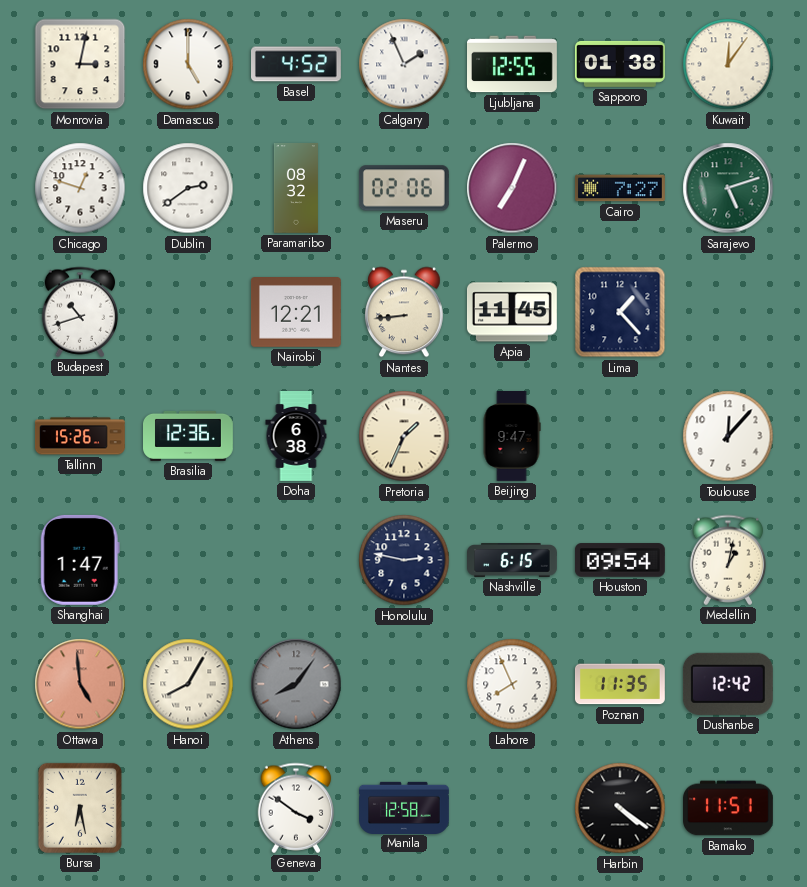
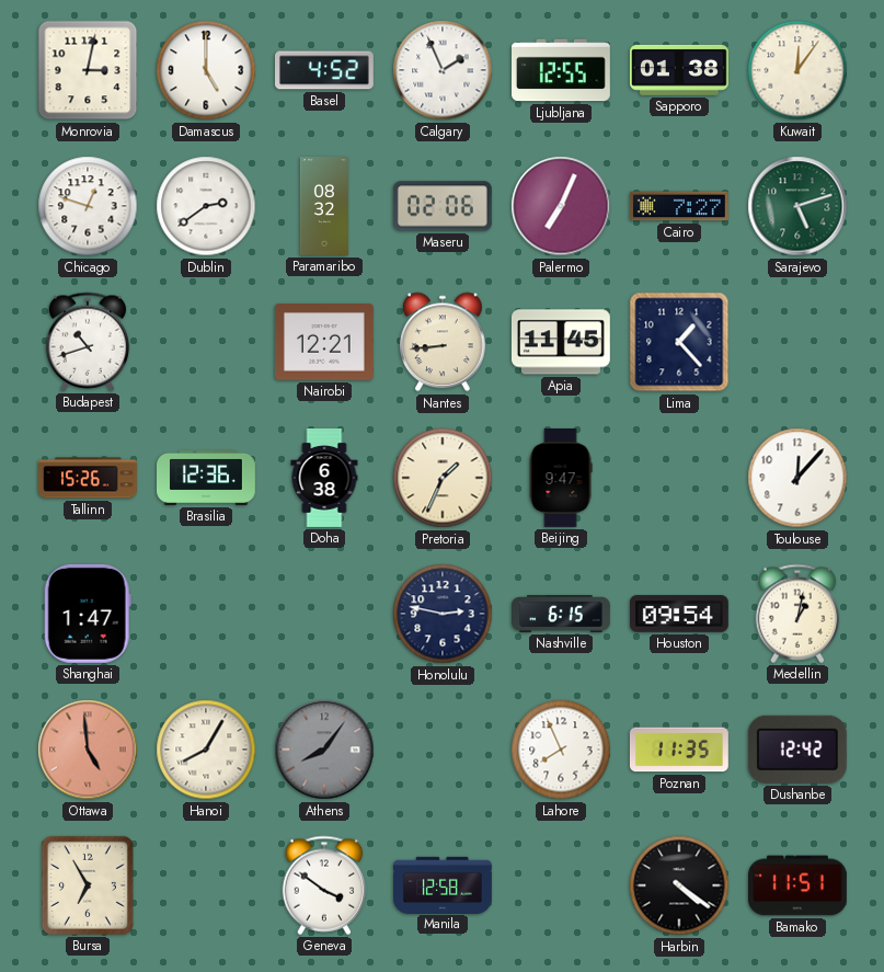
Bursa: 6:28 -> 6:55 (88, 885)
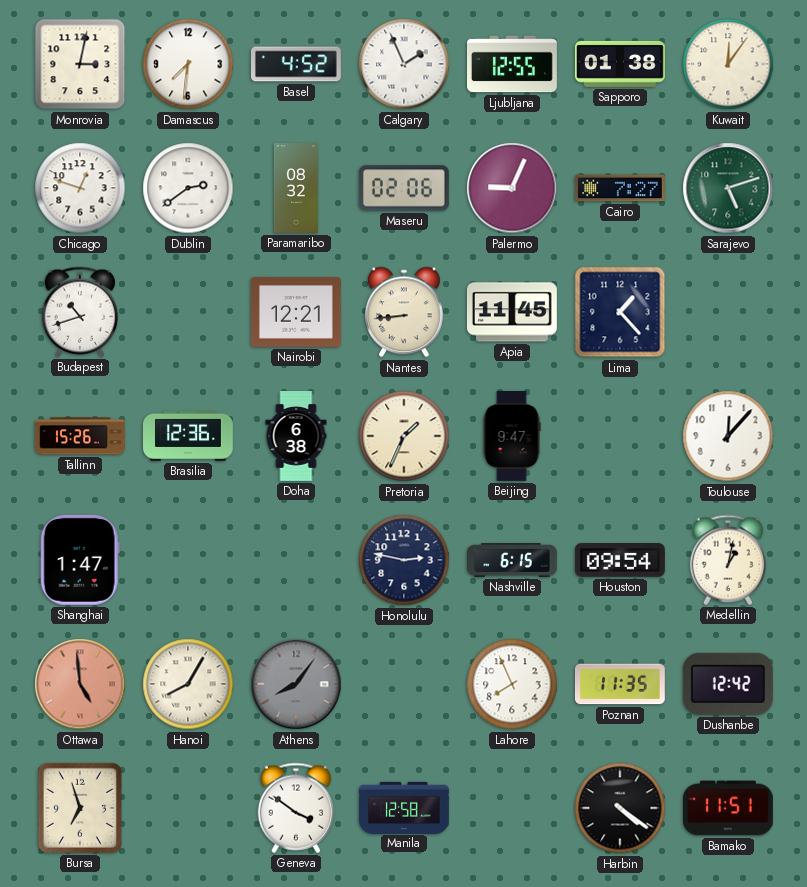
Damascus: 5:00 -> 7:31 (188, 64)
Palermo: 7:04 -> 9:04 (512, 188)
Bursa: 6:55 -> 6:57 (80, 808)
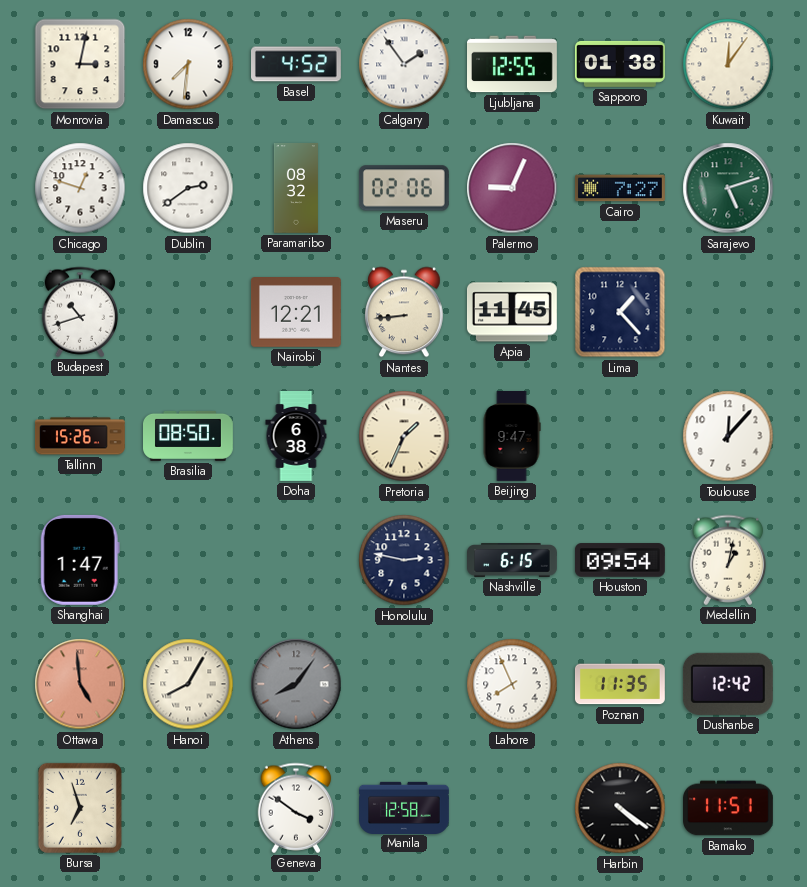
Calgary: 1:56 -> 1:54 (404, 64)
Brasilia: 12:36 -> 08:50 (189, 436)
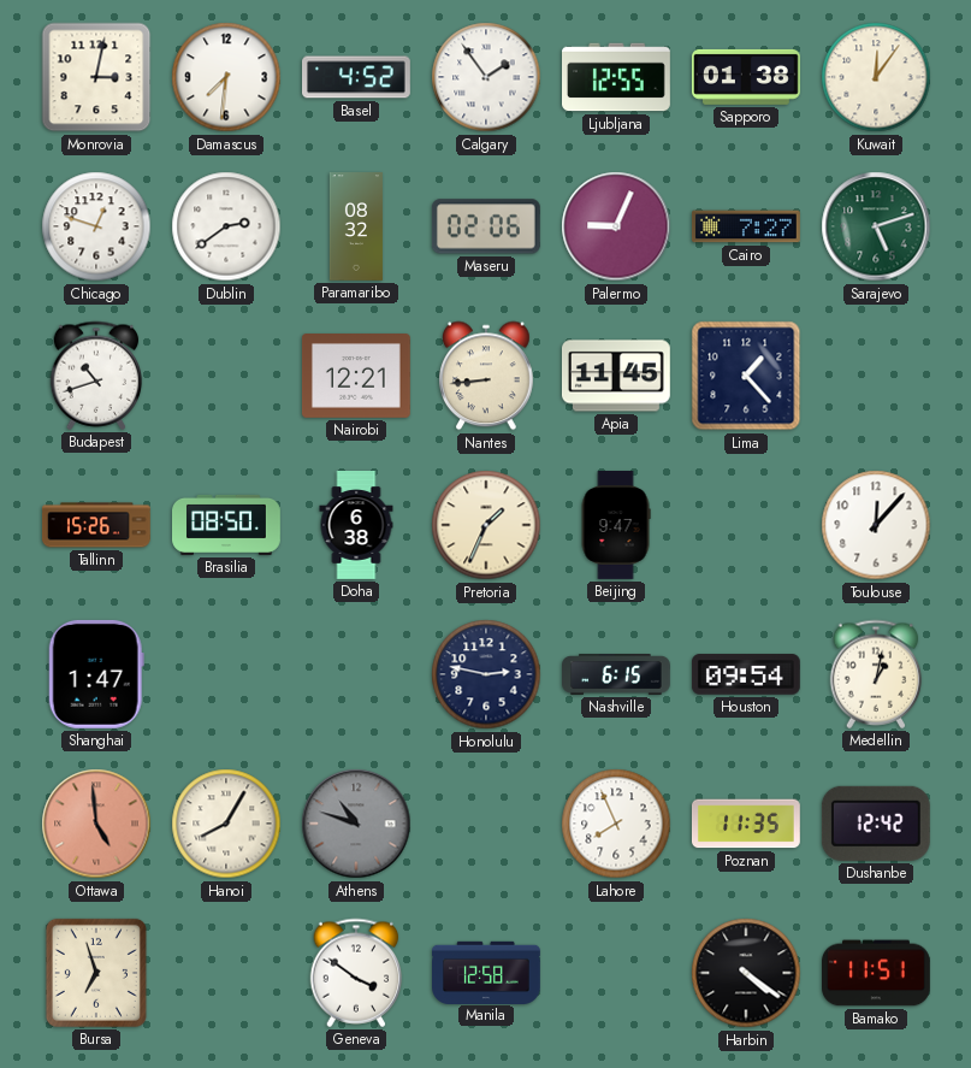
Athens: 8:06 -> 10:48 (356, 824)
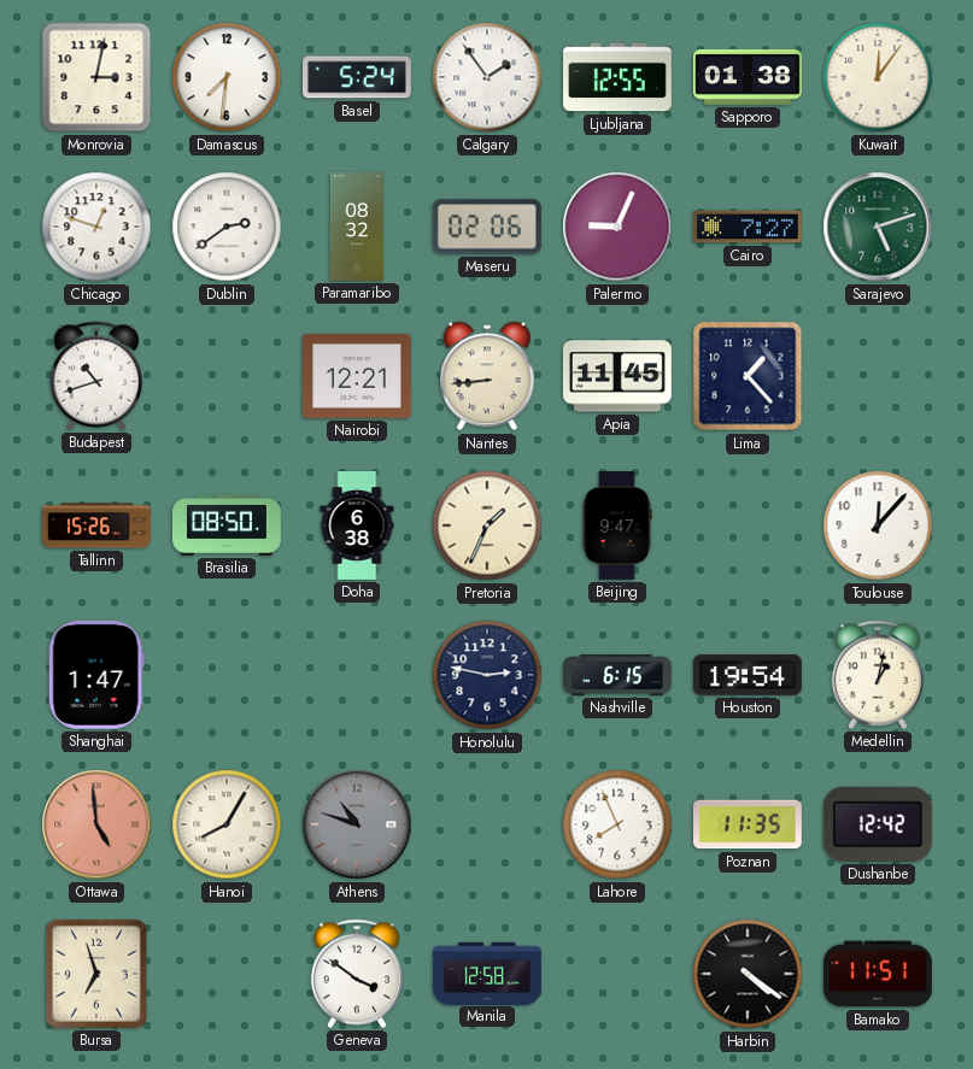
Basel: 4:52 -> 5:24 (358, 77)
Houston: 09:54 -> 19:54 (748, 675)
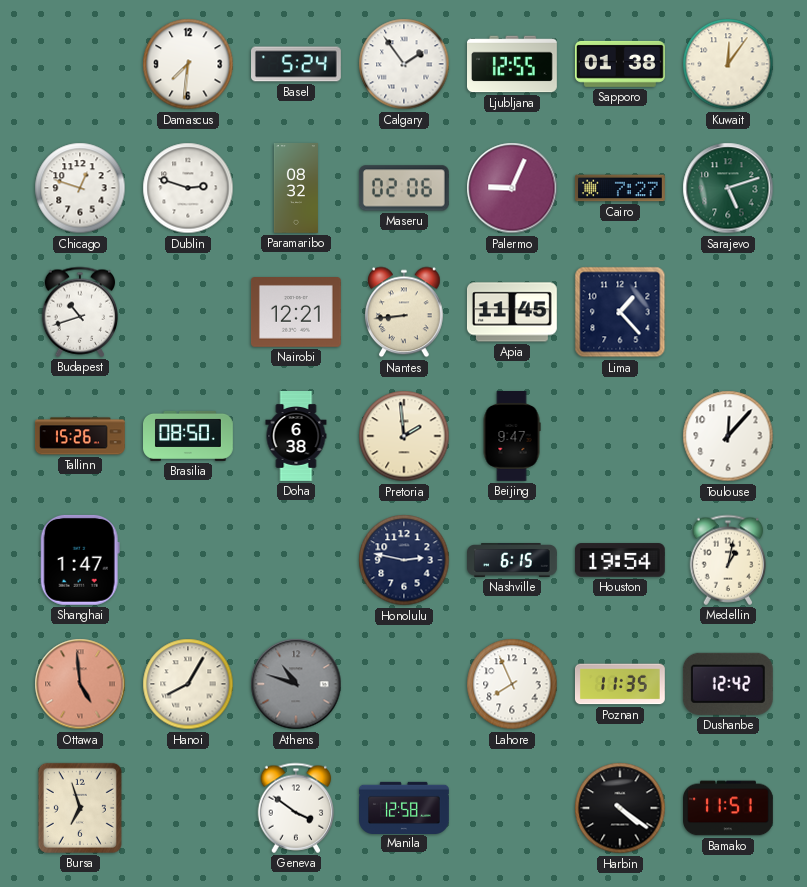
Monrovia: 3:02 -> none (96, 77)
Dublin: 2:39 -> 2:48 (188, 188)
Pretoria: 1:34 -> 1:59 (404, 436)
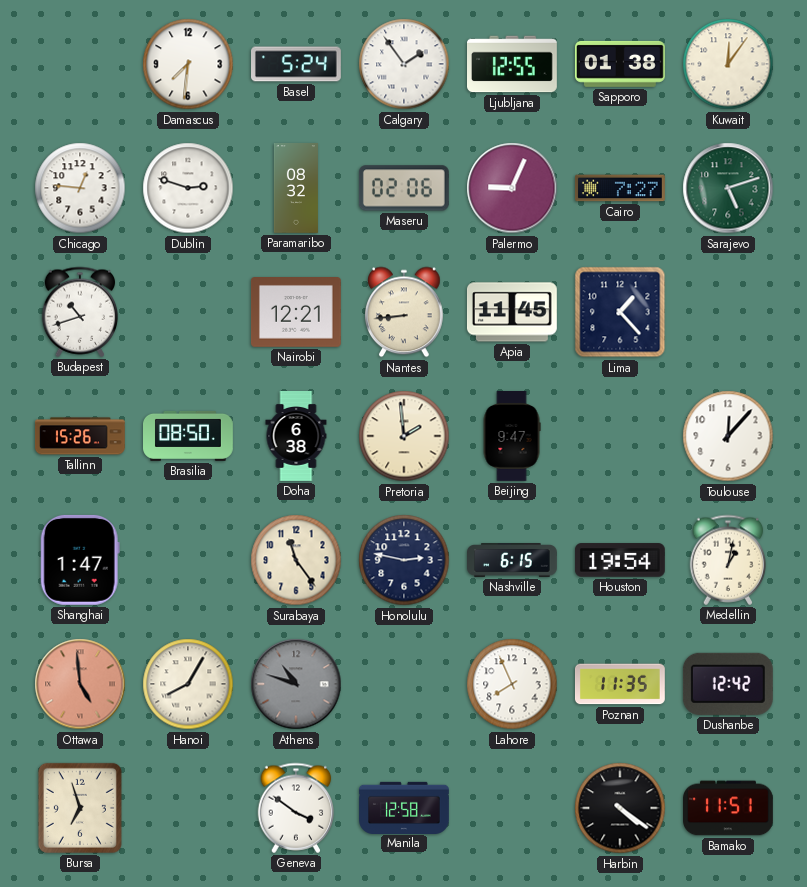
Chicago: 12:48 -> 12:46 (80, 188)
Surabaya: none -> 11:24 (296, 560)
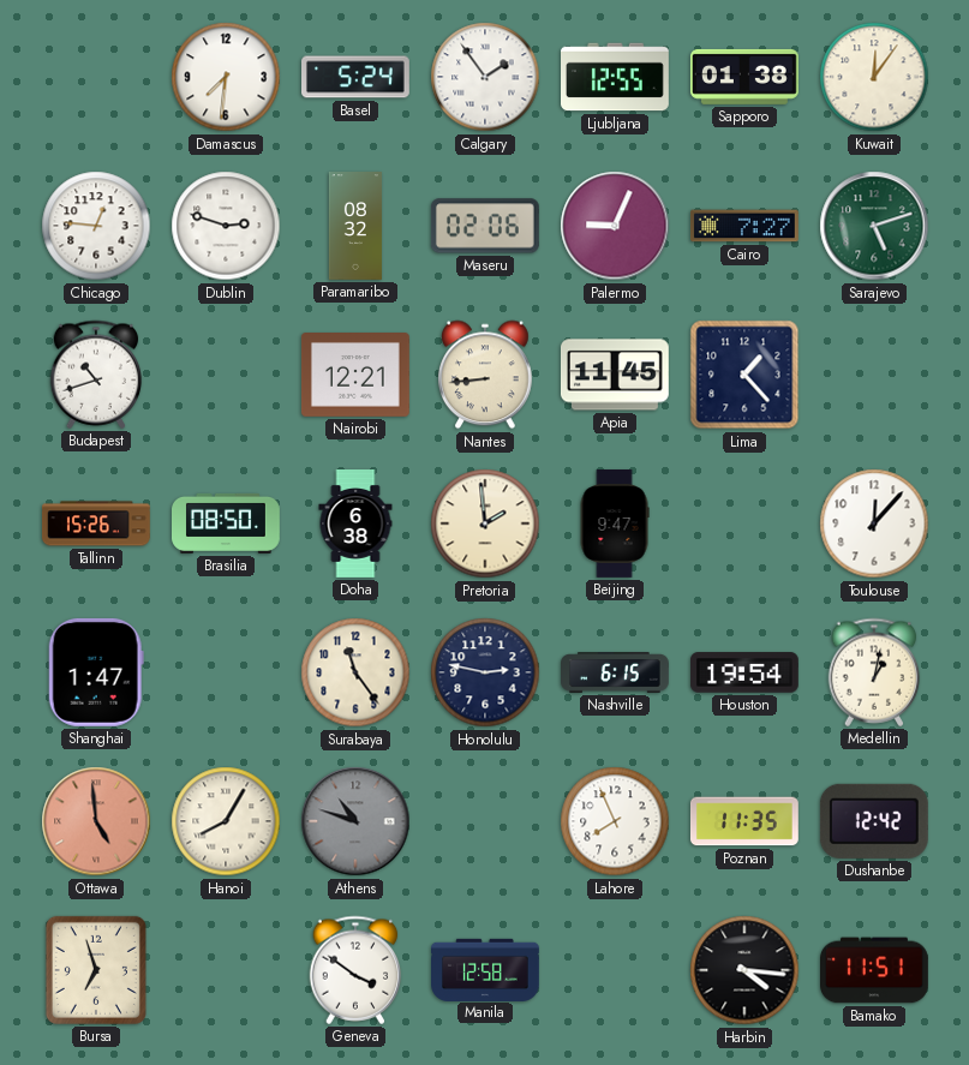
Harbin: 4:21 -> 4:16 (744, 970)
